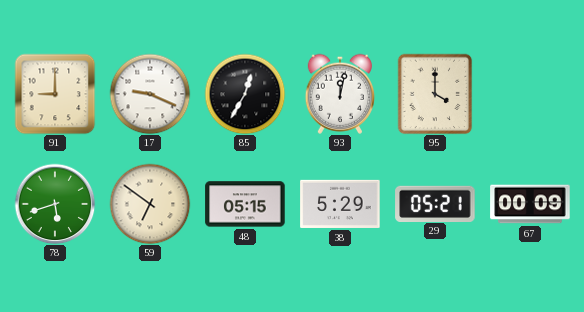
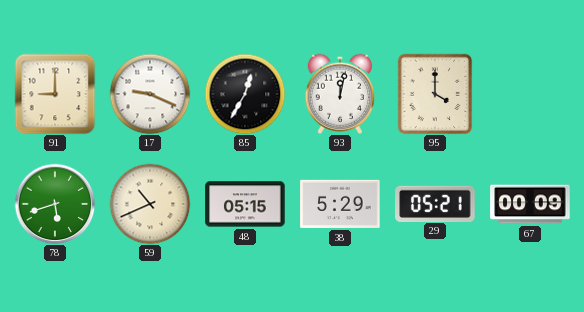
59: 6:51 -> 10:41 (150, 204)
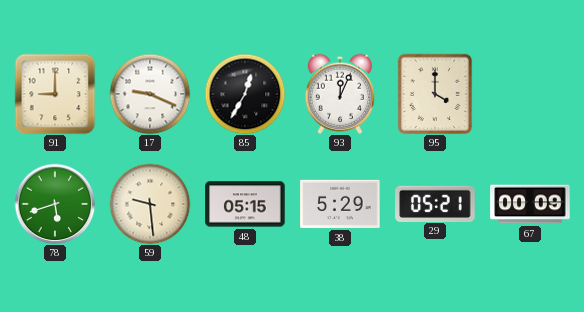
93: 12:02 -> 12:04 (339, 94)
59: 10:41 -> 9:29 (150, 204)
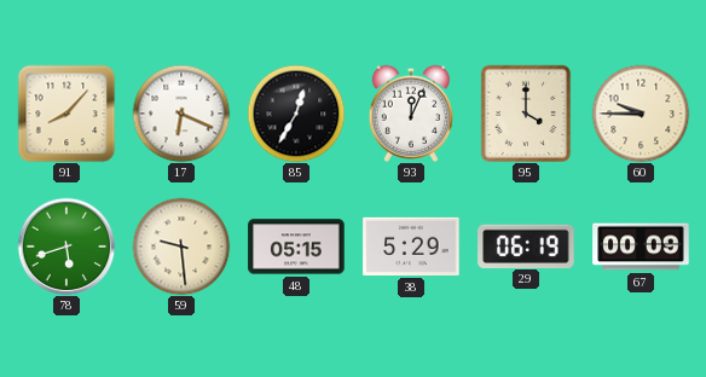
91: 9:00 -> 8:07 (66, 114)
17: 9:19 -> 6:19 (181, 114)
60: none -> 9:45 (641, 114)
29: 05:21 -> 06:19 (526, 245)
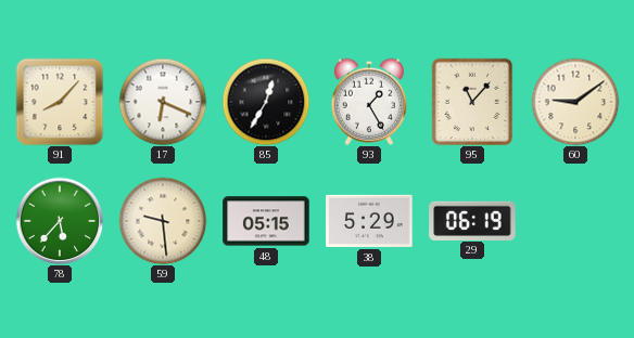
93: 12:04 -> 1:25 (368, 102)
95: 4:00 -> 11:07 (472, 102)
60: 9:45 -> 9:09 (575, 102)
78: 5:42 -> 5:37 (60, 221)
67: 00:09 -> none (641, 246)
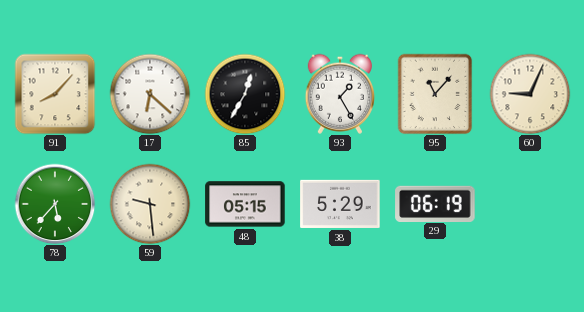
17: 6:19 -> 6:22 (150, 94)
60: 9:09 -> 9:04 (530, 94)
